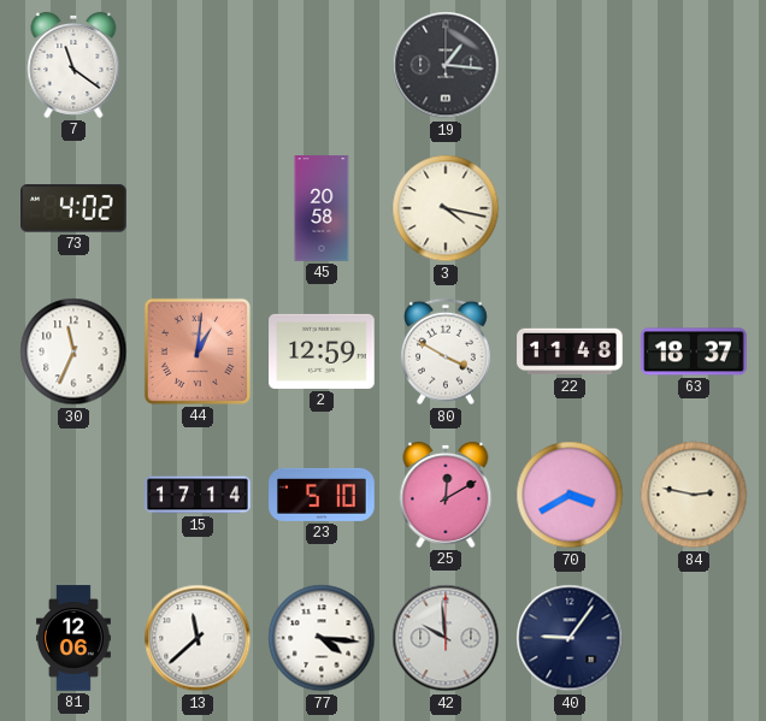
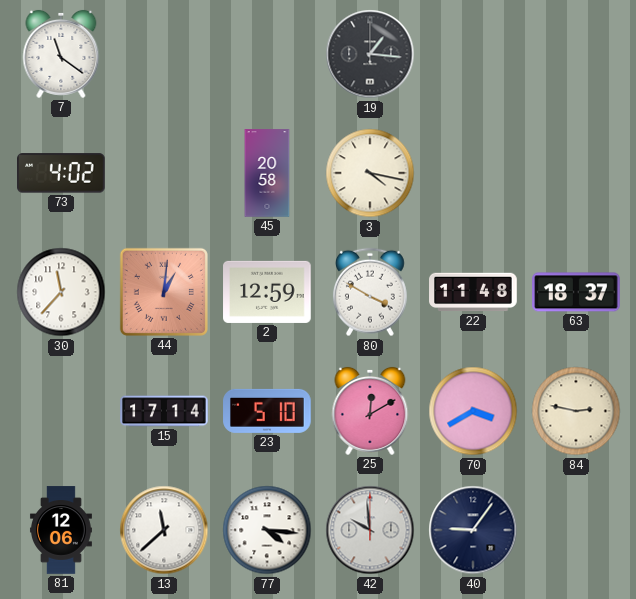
30: 11:34 -> 11:37 (61, 292)
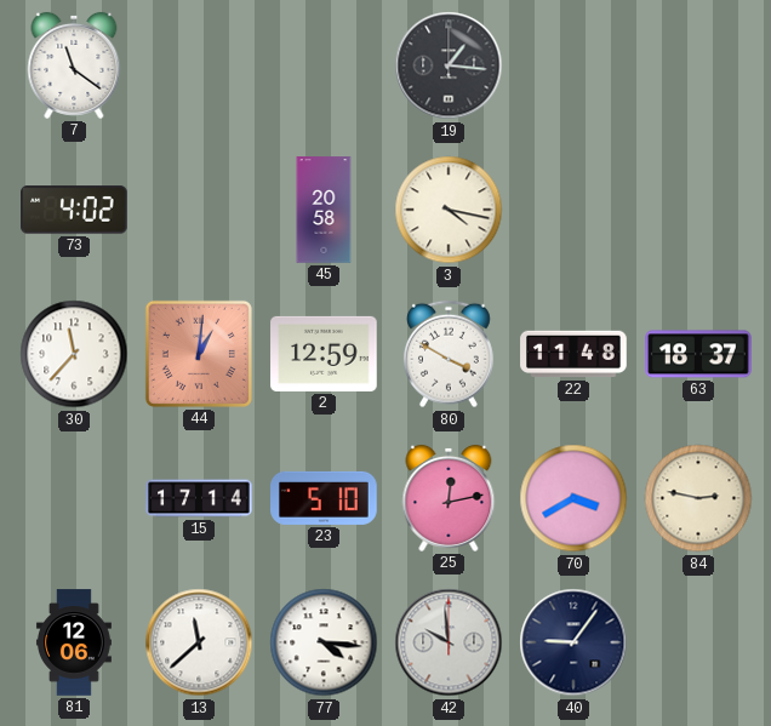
25: 12:10 -> 12:13 (449, 498)
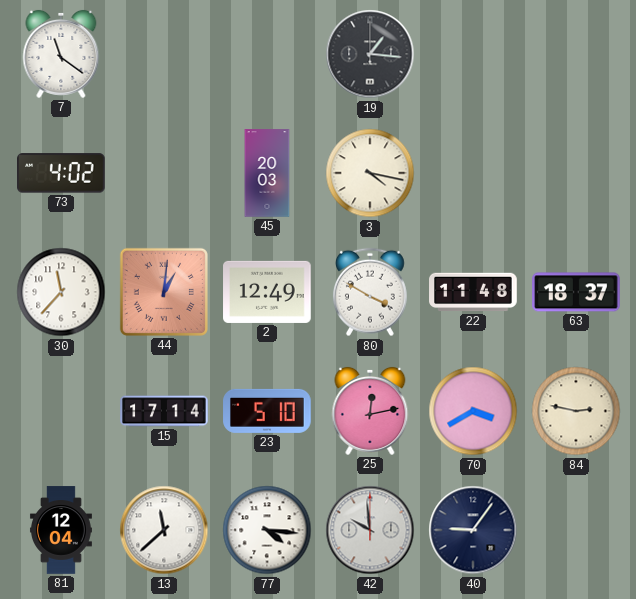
45: 20:58 -> 20:03 (267, 173)
2: 12:59 -> 12:49 (267, 292)
81: 12:06 -> 12:04 (61, 530)
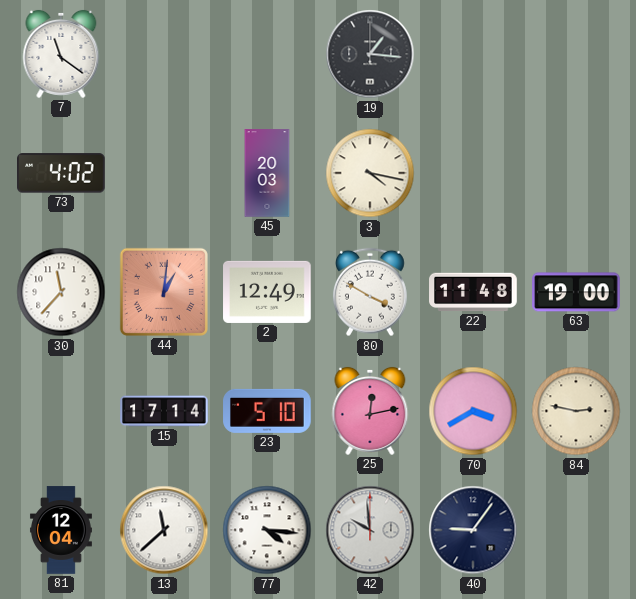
63: 18:37 -> 19:00 (576, 292)
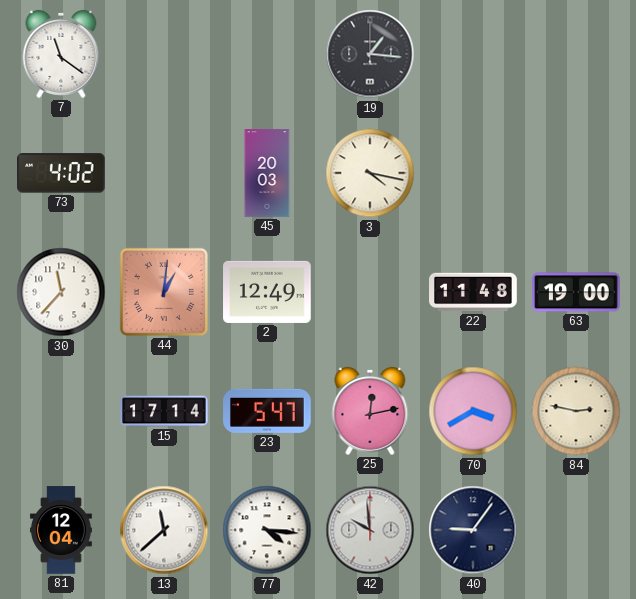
80: 3:50 -> none (370, 292)
23: 5:10 -> 5:47 (267, 411)
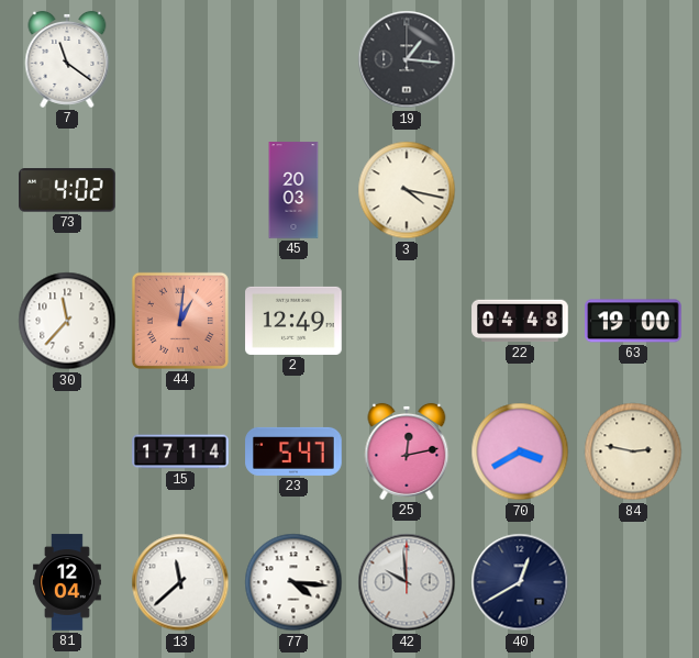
22: 11:48 -> 04:48 (520, 321)
40: 9:06 -> 12:40 (520, 582)
